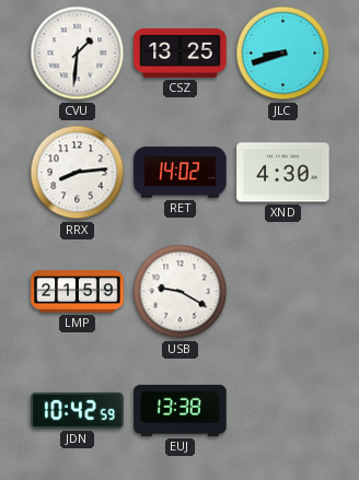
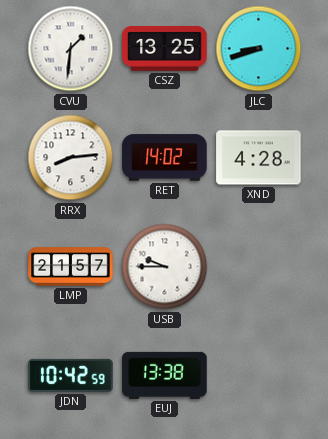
XND: 4:30 -> 4:28 (259, 158)
LMP: 21:59 -> 21:57 (71, 267)
USB: 9:20 -> 9:45 (165, 267)
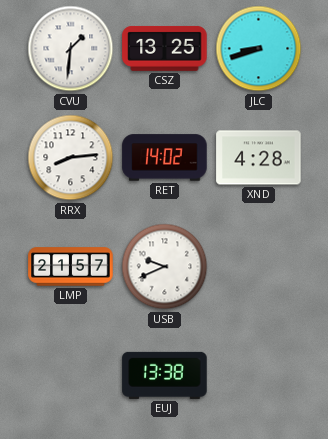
USB: 9:45 -> 9:41 (165, 267)
JDN: 10:42 -> none (71, 375)
